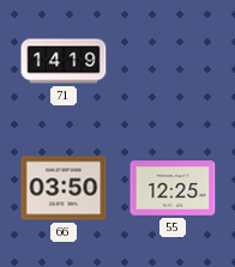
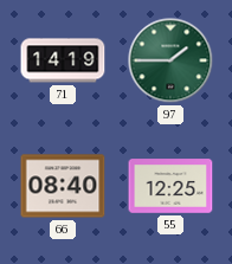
97: none -> 1:45 (170, 60)
66: 03:50 -> 08:40 (63, 186)
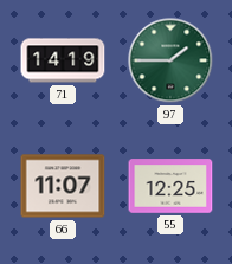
66: 08:40 -> 11:07 (63, 186)
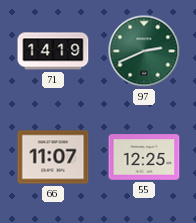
97: 1:45 -> 2:41 (144, 51)
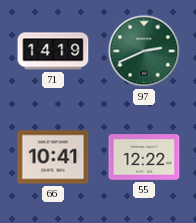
66: 11:07 -> 10:41 (53, 157)
55: 12:25 -> 12:22 (144, 157)
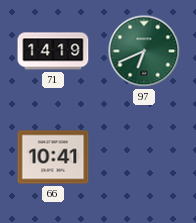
97: 2:41 -> 6:41 (144, 51)
55: 12:22 -> none (144, 157)
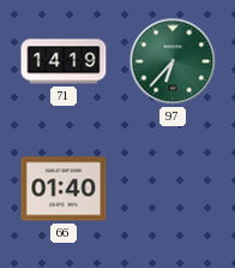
97: 6:41 -> 6:37 (173, 61)
66: 10:41 -> 01:40 (64, 189)
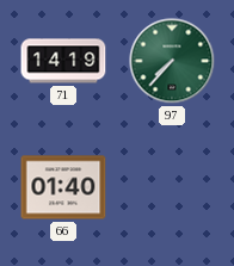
97: 6:37 -> 7:37 (172, 61)
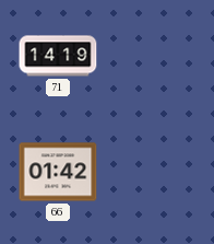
97: 7:37 -> none (172, 61)
66: 01:40 -> 01:42 (58, 172)
